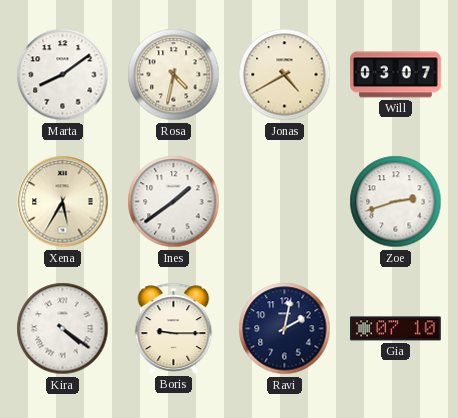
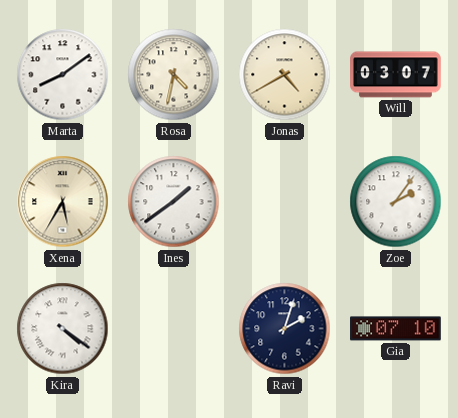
Zoe: 2:42 -> 2:06 (396, 202)
Boris: 9:15 -> none (174, 328)
Ravi: 2:02 -> 2:03 (285, 329)
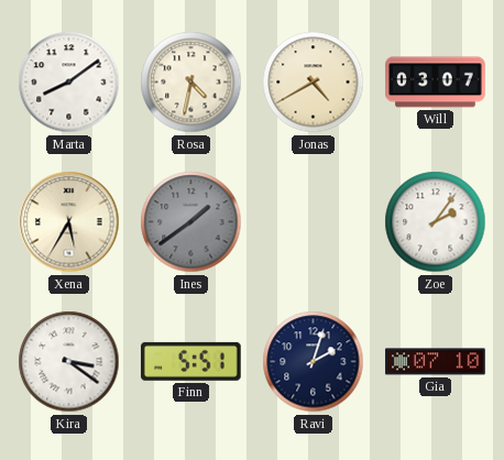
Ines dial: white -> grey (191, 222)
Kira: 4:21 -> 3:21 (69, 362)
Finn: none -> 5:51 (190, 361)
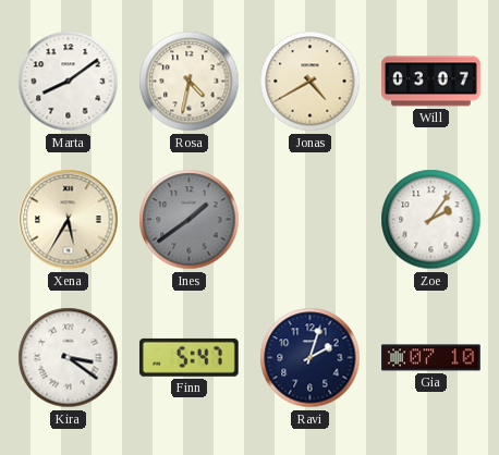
Finn: 5:51 -> 5:47 (188, 357)
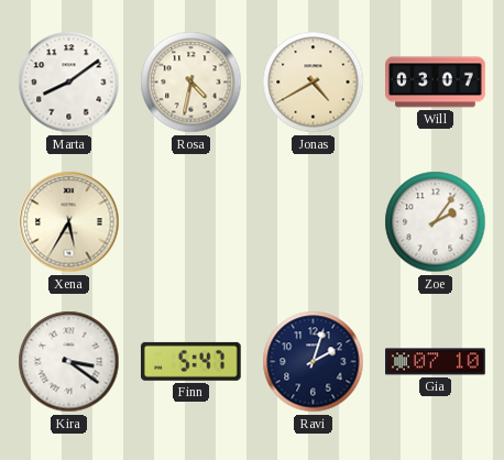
Ines: 1:39 -> none (190, 220)
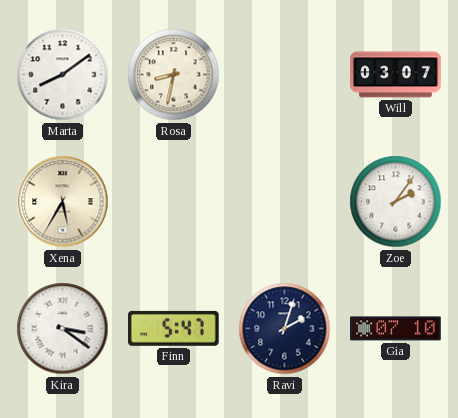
Rosa: 4:32 -> 8:32 (174, 75)
Jonas: 4:40 -> none (314, 83)
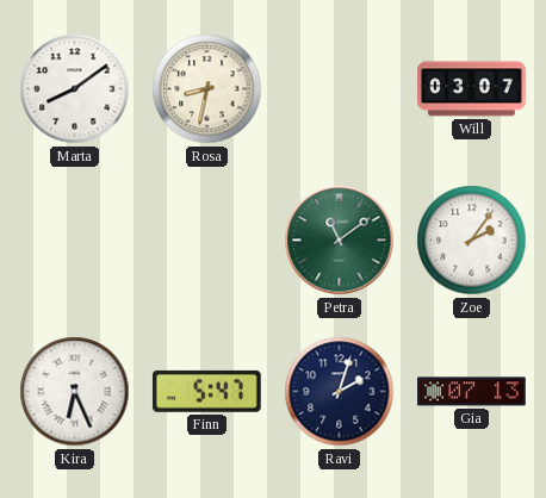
Xena: 5:35 -> none (63, 202)
Petra: none -> 11:09 (340, 241)
Kira: 3:21 -> 6:26 (75, 392)
Gia: 07:10 -> 07:13 (472, 392)
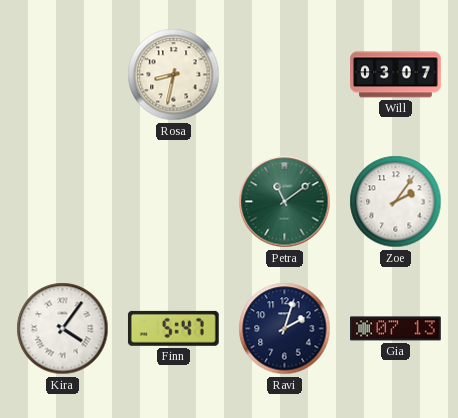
Marta: 8:09 -> none (75, 89)
Kira: 6:26 -> 4:06 (63, 329)
